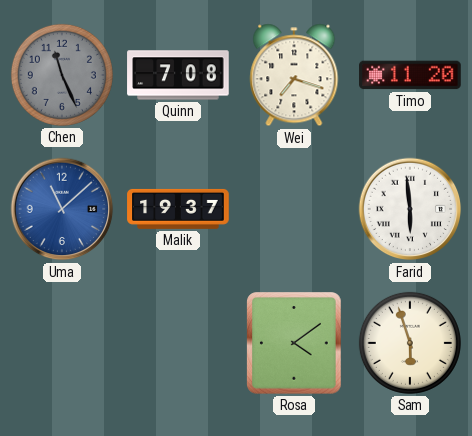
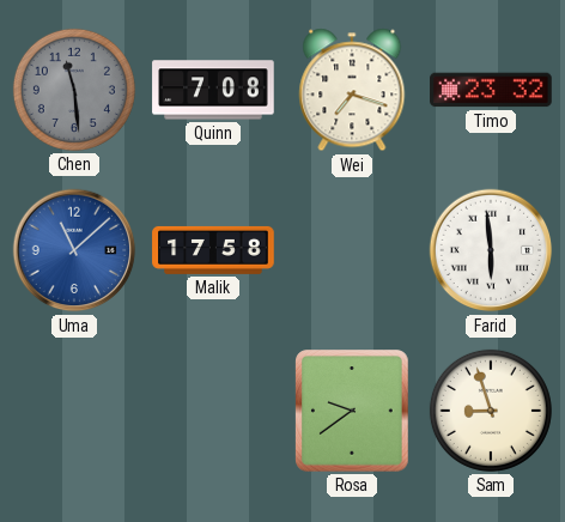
Chen: 11:26 -> 11:29 (74, 90)
Timo: 11:20 -> 23:32 (491, 90)
Malik: 19:37 -> 17:58 (213, 250)
Rosa: 4:09 -> 9:39 (352, 411)
Sam: 5:57 -> 8:57 (491, 411)
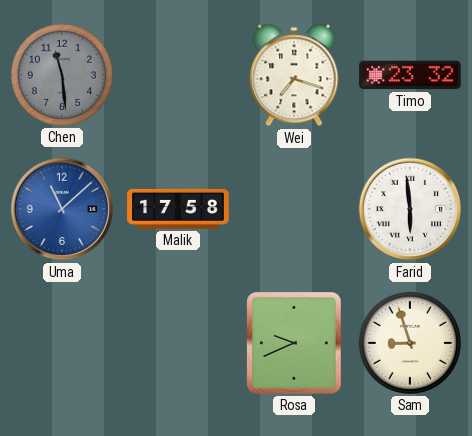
Quinn: 7:08 -> none (213, 90)
Rosa: 9:39 -> 9:41 (294, 343)
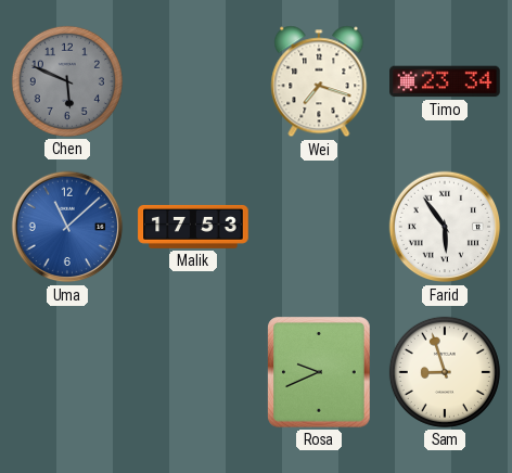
Chen: 11:29 -> 5:49 (67, 81)
Timo: 23:32 -> 23:34 (445, 81)
Malik: 17:58 -> 17:53 (193, 227)
Farid: 5:59 -> 5:54 (445, 227)
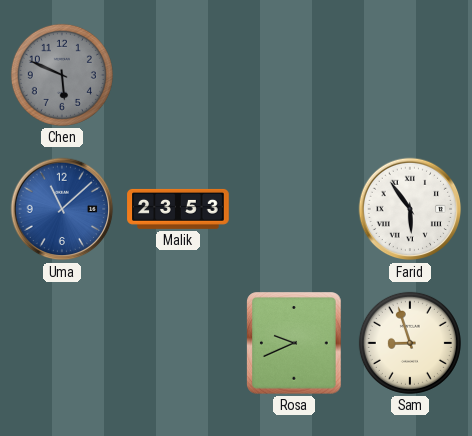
Wei: 7:18 -> none (319, 81)
Timo: 23:34 -> none (445, 81)
Malik: 17:53 -> 23:53 (178, 209)
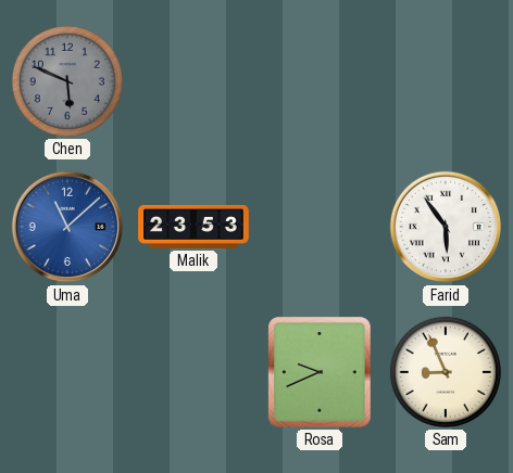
Sam: 8:57 -> 8:56 (446, 372)
